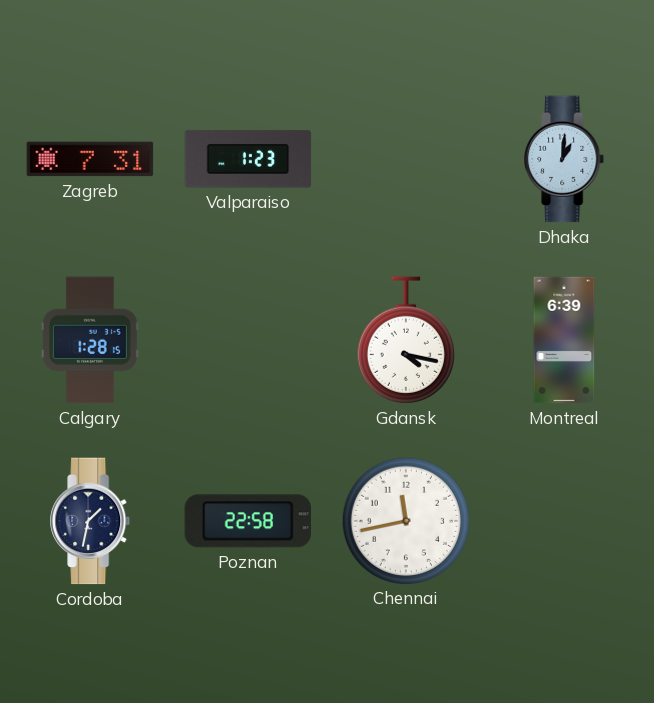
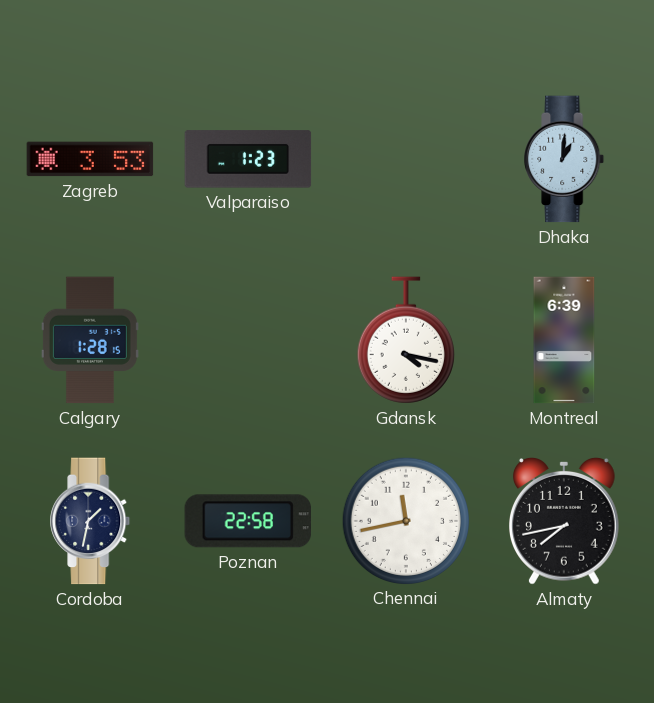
Zagreb: 7:31 -> 3:53 (90, 159)
Almaty: none -> 7:43 (565, 522)
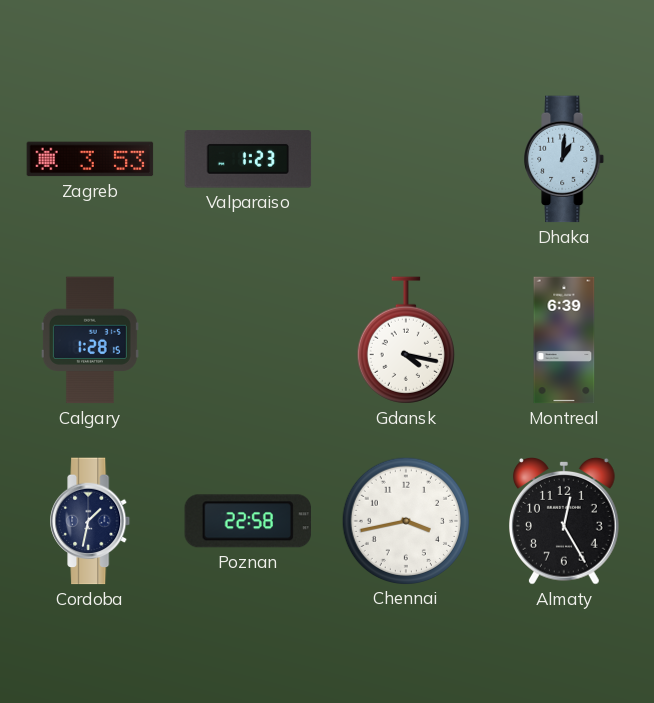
Chennai: 11:43 -> 3:43 (405, 520)
Almaty: 7:43 -> 12:25 (565, 522)
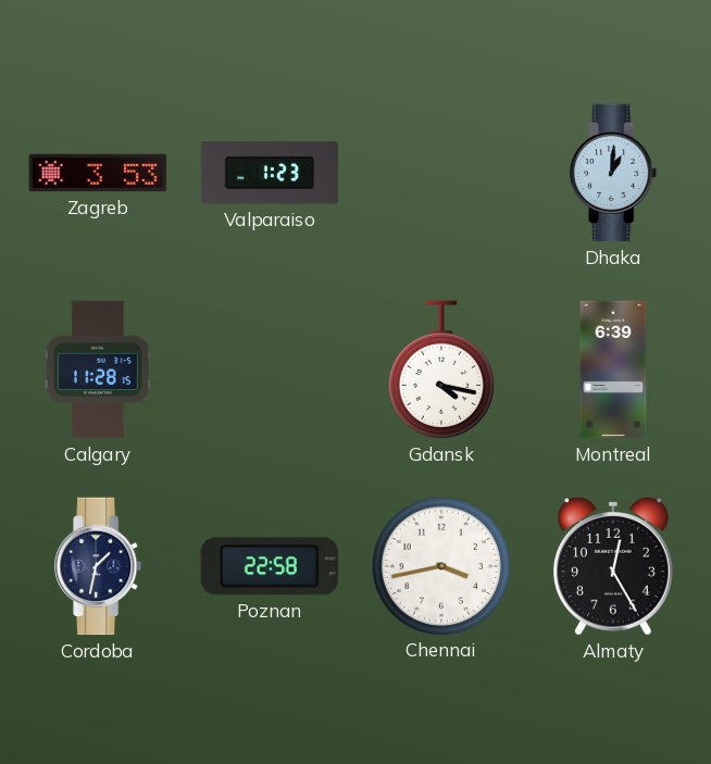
Calgary: 1:28 -> 11:28 (98, 370)
